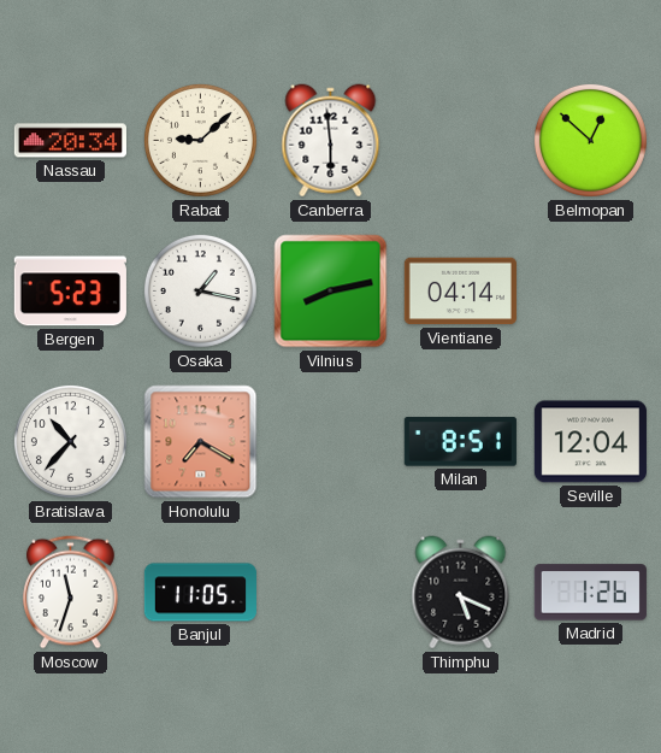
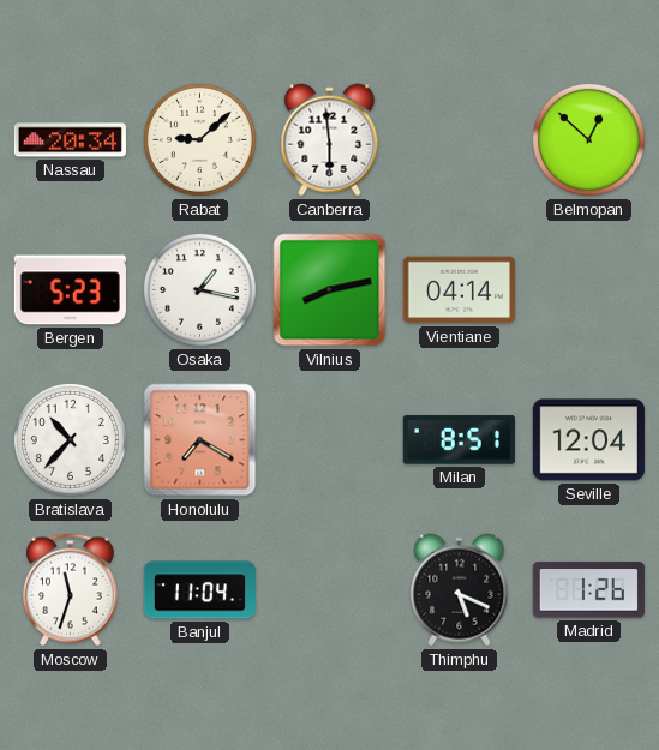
Banjul: 11:05 -> 11:04 (199, 590)
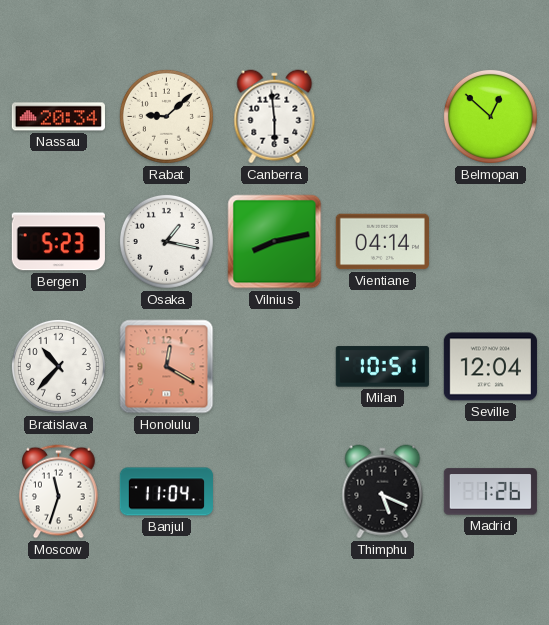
Honolulu: 7:20 -> 12:20 (167, 367)
Milan: 8:51 -> 10:51 (382, 367)
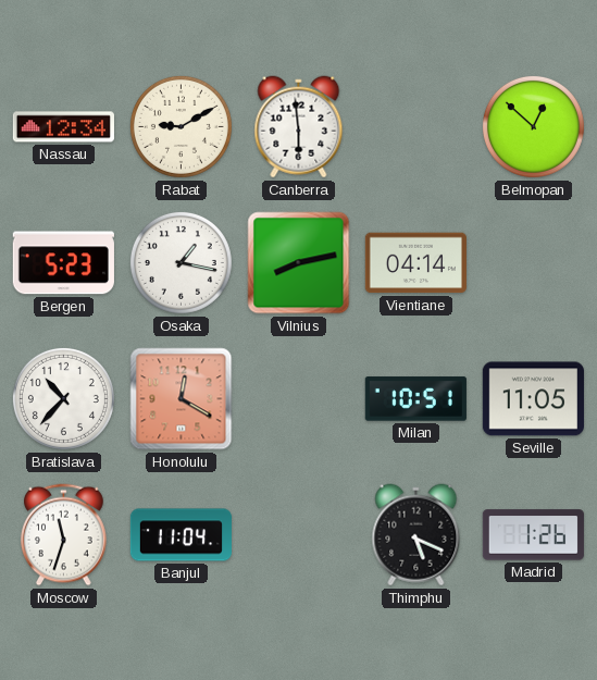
Nassau: 20:34 -> 12:34 (63, 127)
Rabat: 9:08 -> 9:10 (181, 126)
Seville: 12:04 -> 11:05 (533, 399)
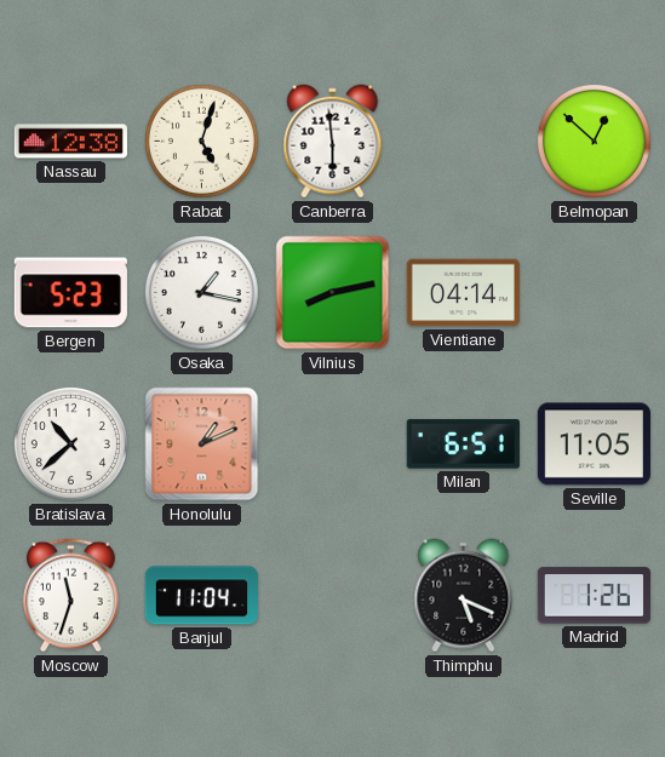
Nassau: 12:34 -> 12:38 (70, 142)
Rabat: 9:10 -> 5:03 (201, 140)
Bratislava: 10:37 -> 10:38 (70, 443)
Honolulu: 12:20 -> 1:11 (202, 445)
Milan: 10:51 -> 6:51 (463, 445)
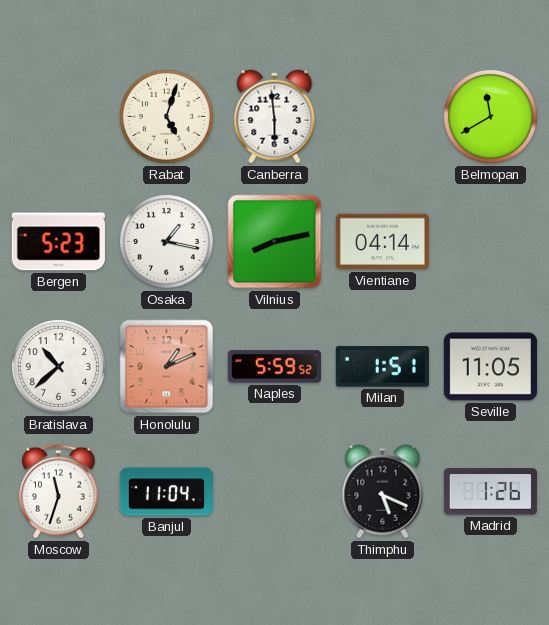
Nassau: 12:38 -> none (70, 142)
Belmopan: 12:52 -> 11:40 (490, 116)
Naples: none -> 5:59 (274, 367)
Milan: 6:51 -> 1:51 (382, 367)
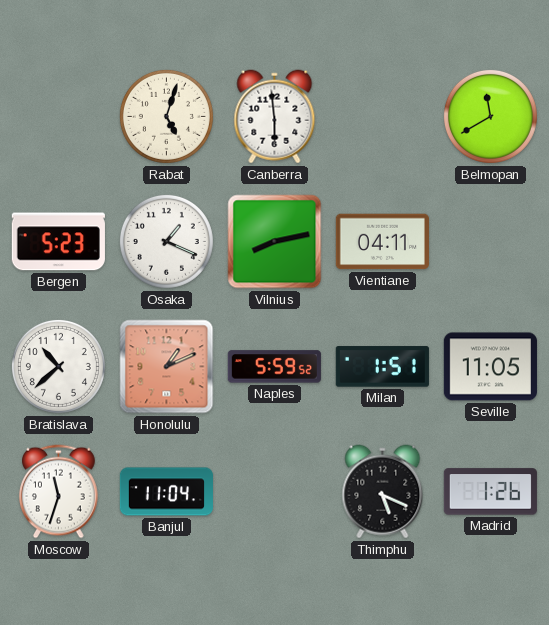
Osaka: 1:17 -> 1:19 (166, 241)
Vientiane: 04:14 -> 04:11 (382, 242)
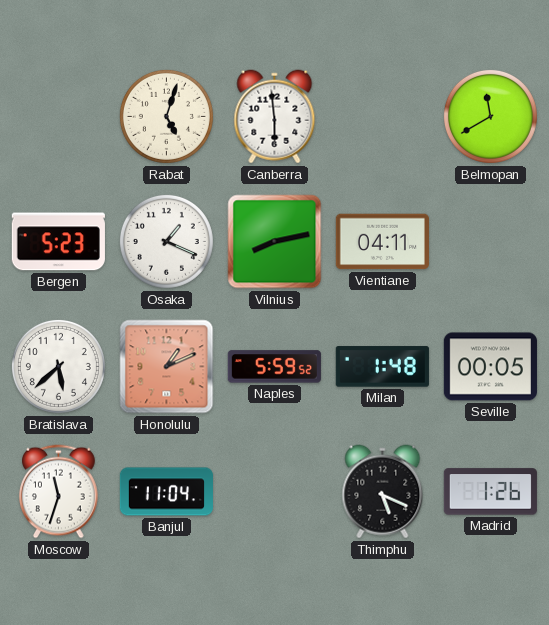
Bratislava: 10:38 -> 5:38 (58, 366)
Milan: 1:51 -> 1:48 (382, 367)
Seville: 11:05 -> 00:05 (490, 367)
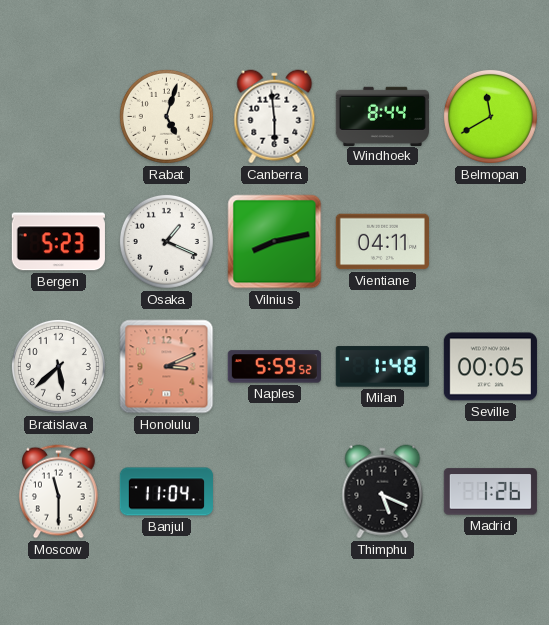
Windhoek: none -> 8:44 (382, 116)
Honolulu: 1:11 -> 3:11 (167, 367)
Moscow: 11:33 -> 11:30 (59, 492)
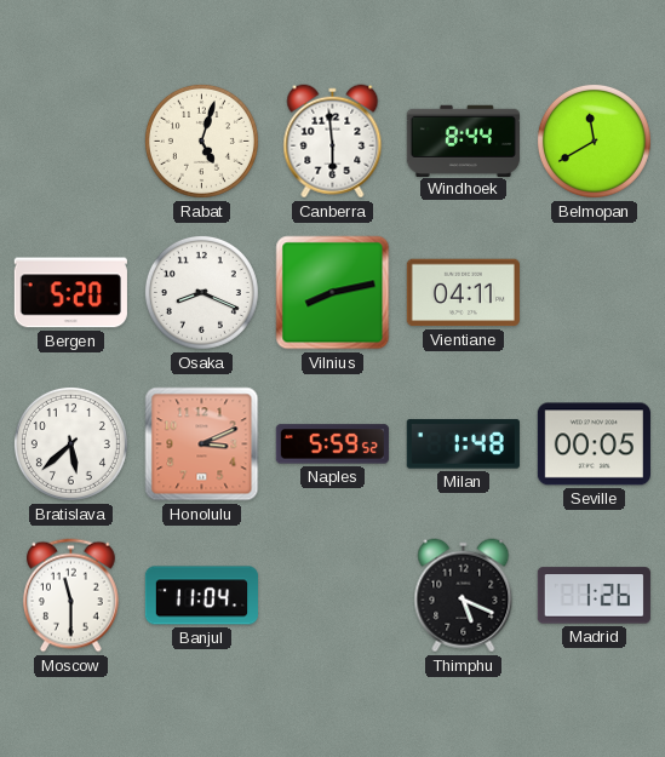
Bergen: 5:23 -> 5:20 (70, 293)
Osaka: 1:19 -> 8:19 (201, 292)
